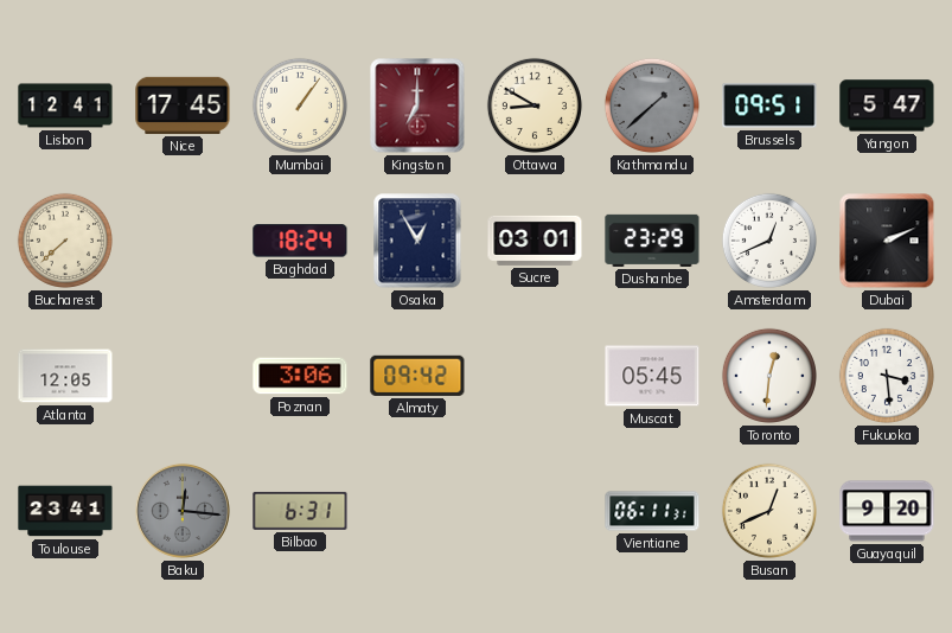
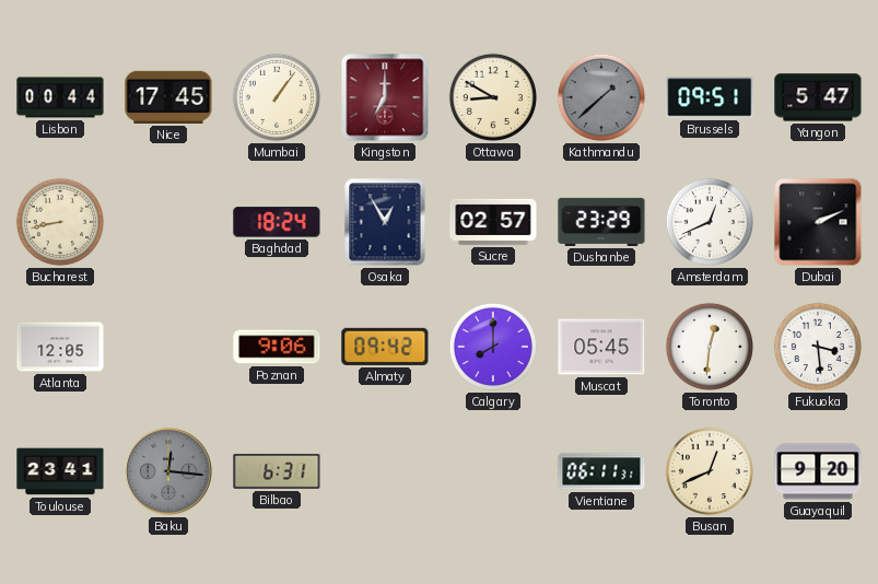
Lisbon: 12:41 -> 00:44 (60, 97)
Bucharest: 7:38 -> 8:43 (60, 222)
Sucre: 03:01 -> 02:57 (493, 222)
Poznan: 3:06 -> 9:06 (277, 347)
Calgary: none -> 8:00 (493, 347)
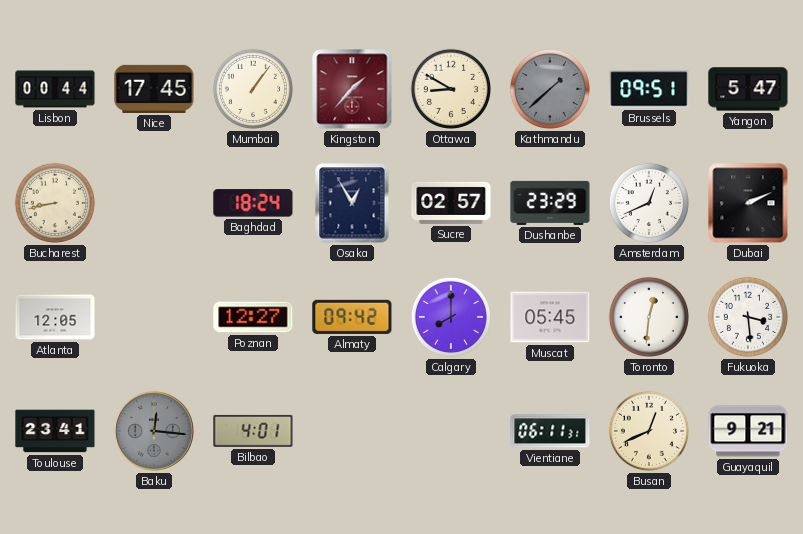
Kingston: 7:00 -> 1:37 (352, 89)
Poznan: 9:06 -> 12:27 (253, 317)
Bilbao: 6:31 -> 4:01 (253, 431)
Guayaquil: 9:20 -> 9:21 (748, 431)
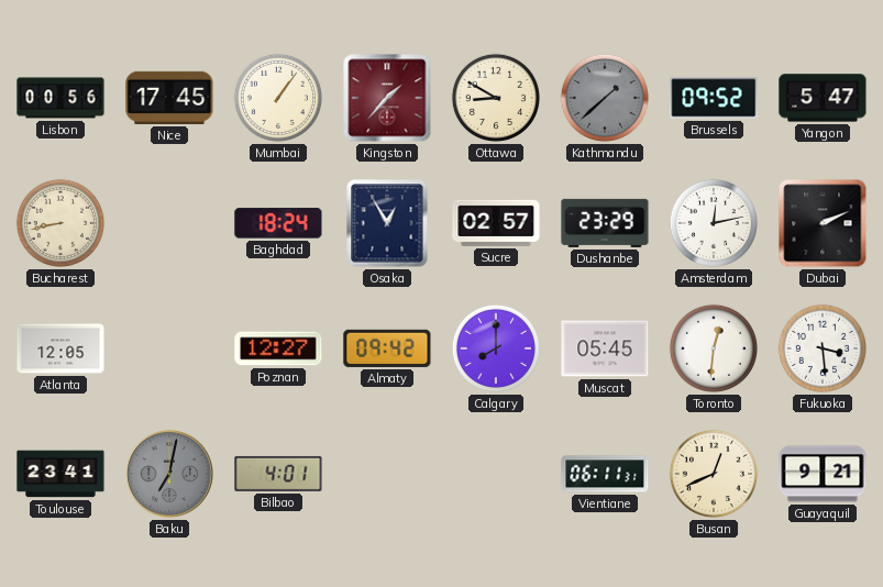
Lisbon: 00:44 -> 00:56 (60, 98)
Brussels: 09:51 -> 09:52 (714, 98)
Amsterdam: 12:41 -> 12:13 (714, 223)
Baku: 12:16 -> 7:02 (169, 474)
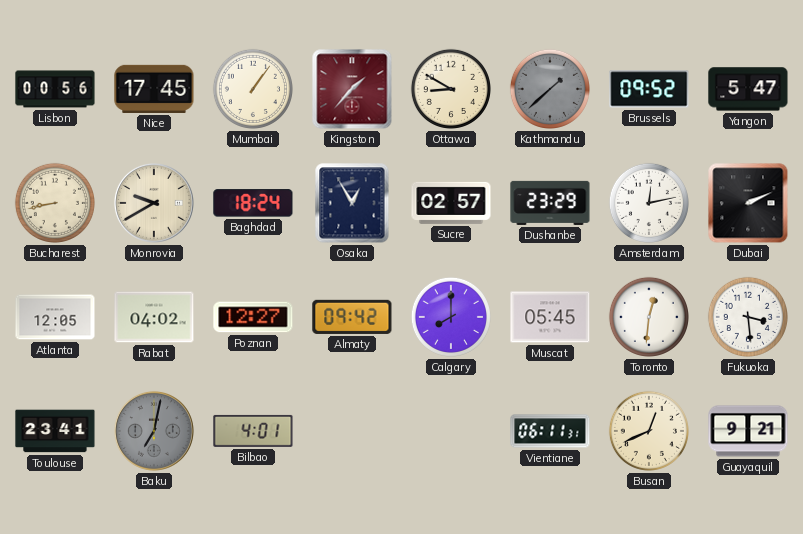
Monrovia: none -> 9:40 (154, 203)
Rabat: none -> 04:02 (154, 317)
